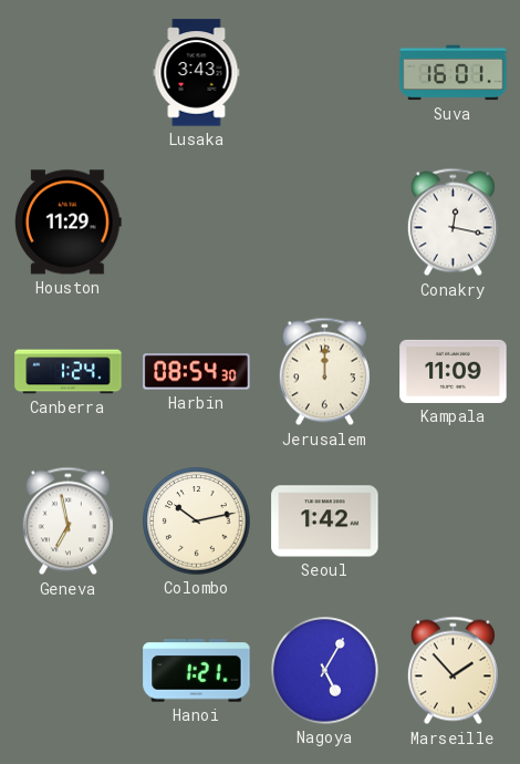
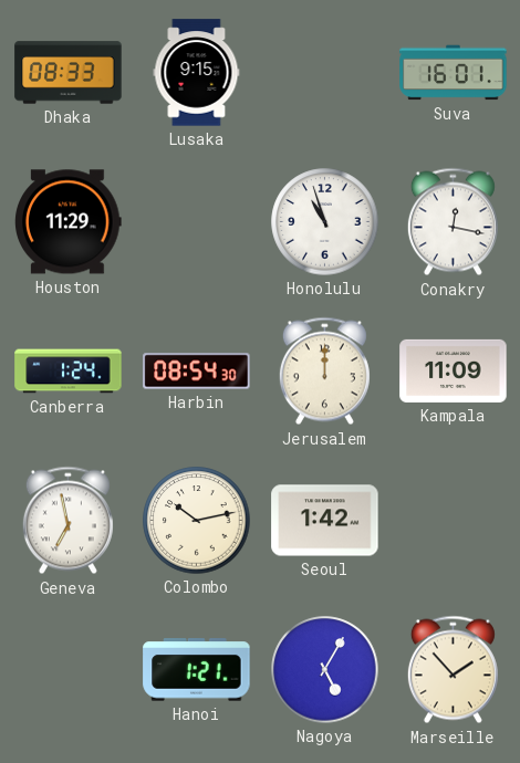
Dhaka: none -> 08:33 (69, 73)
Lusaka: 3:43 -> 9:15 (197, 73)
Honolulu: none -> 10:57 (325, 222)
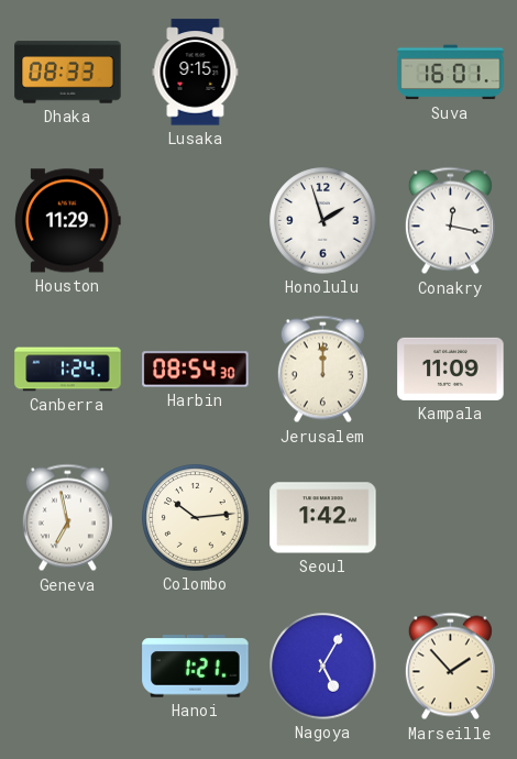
Honolulu: 10:57 -> 1:57 (323, 221)
Colombo: 10:13 -> 10:14 (196, 518)
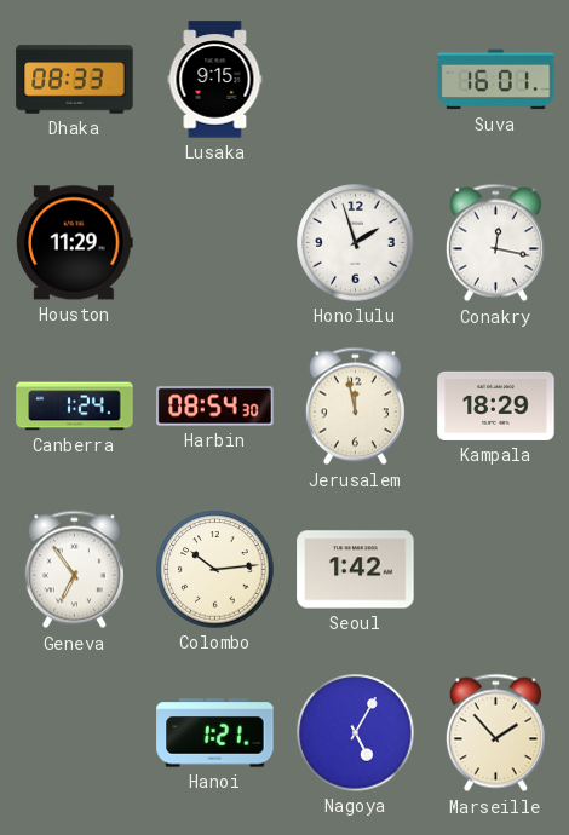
Jerusalem: 12:00 -> 11:58 (355, 407)
Kampala: 11:09 -> 18:29 (496, 405)
Geneva: 6:58 -> 6:54 (74, 570)
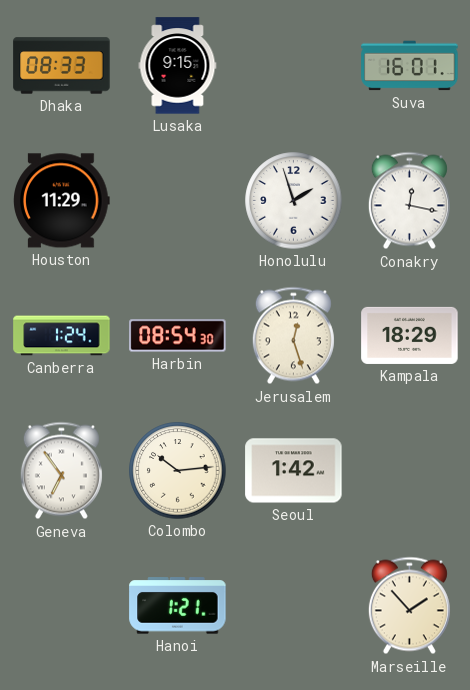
Jerusalem: 11:58 -> 12:27 (293, 336)
Nagoya: 5:05 -> none (356, 733)
